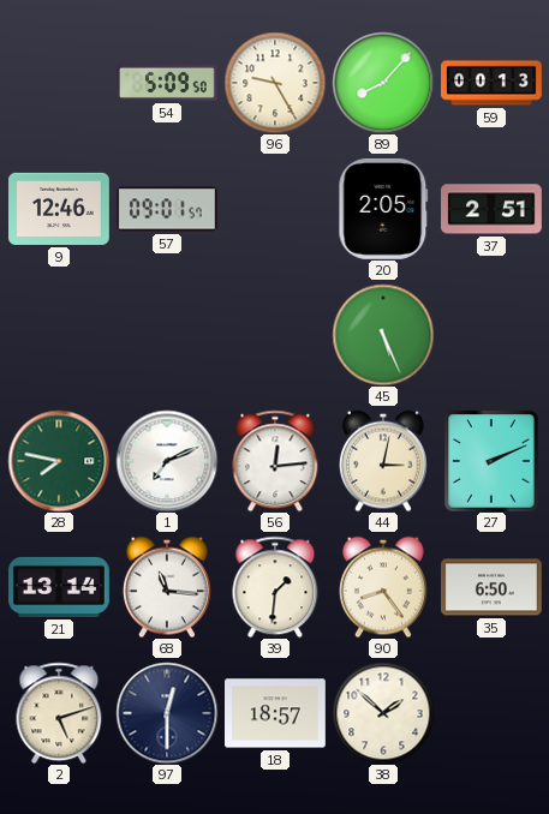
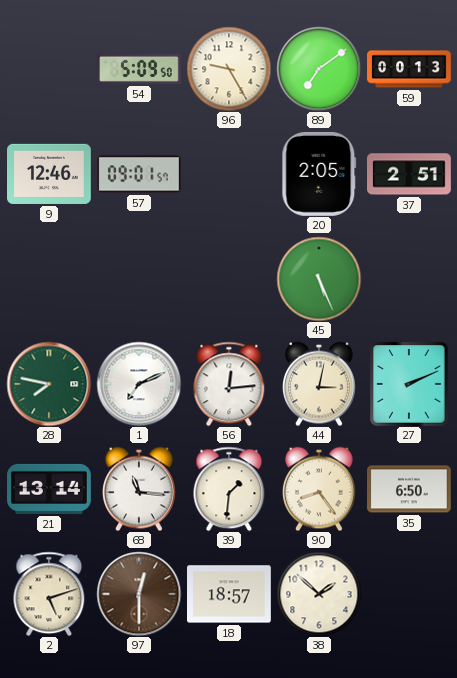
89: 8:07 -> 7:09 (319, 69)
97 dial: navy -> brown (139, 594)
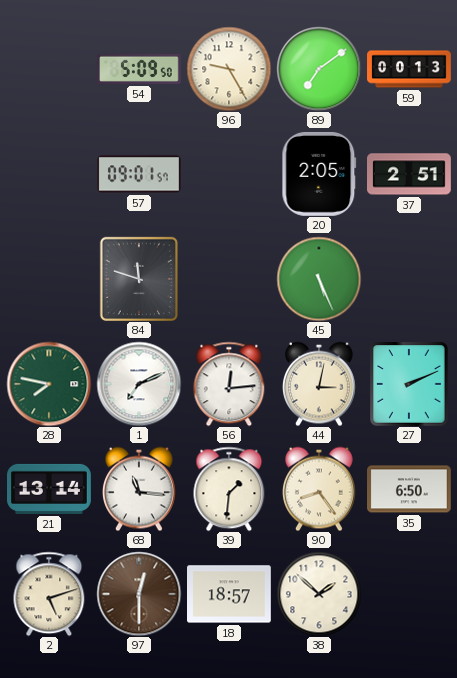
9: 12:46 -> none (50, 174)
84: none -> 11:48 (138, 278)
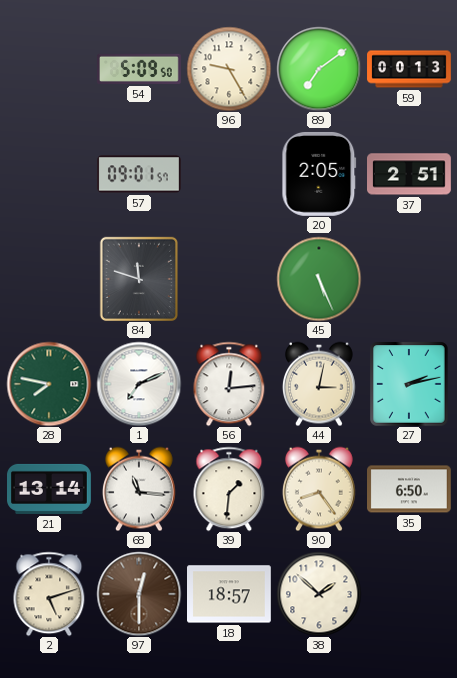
27: 2:11 -> 2:13 (409, 384)
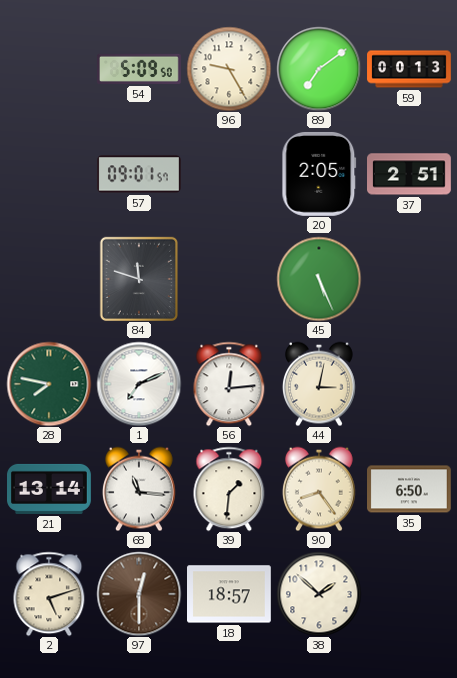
27: 2:13 -> none (409, 384)
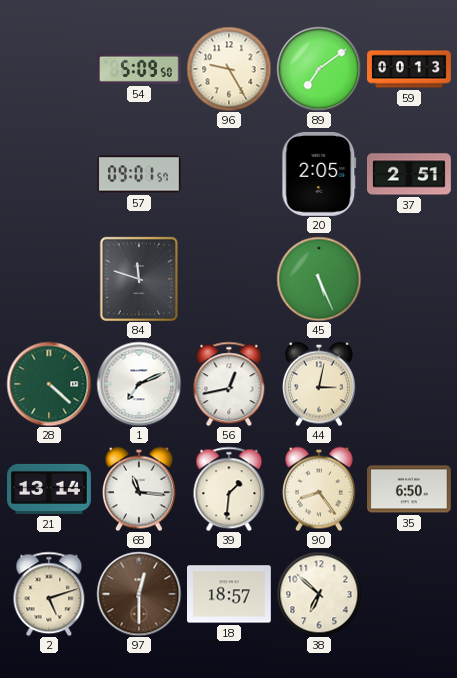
28: 7:47 -> 4:22 (49, 384)
56: 12:14 -> 12:43 (229, 384)
38: 1:52 -> 6:52 (319, 594)
